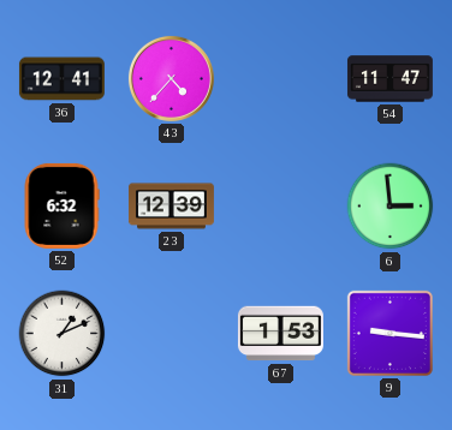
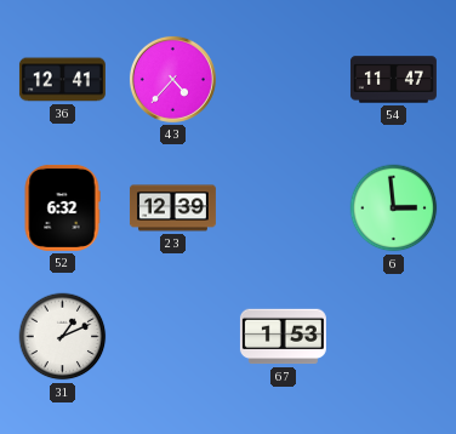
9: 9:16 -> none (389, 333)
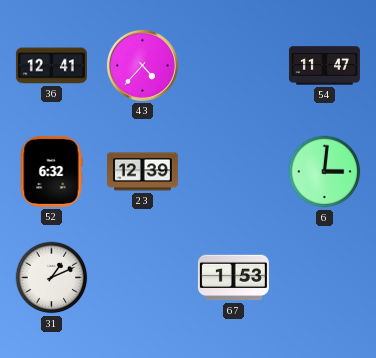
6: 2:59 -> 3:01 (325, 172)
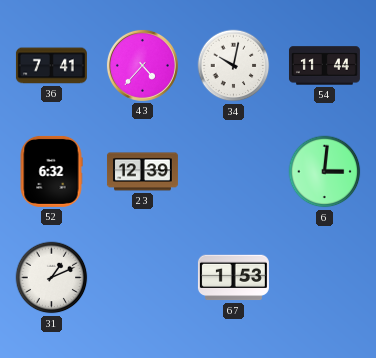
36: 12:41 -> 7:41 (51, 66)
34: none -> 10:02 (234, 66)
54: 11:47 -> 11:44 (324, 66)
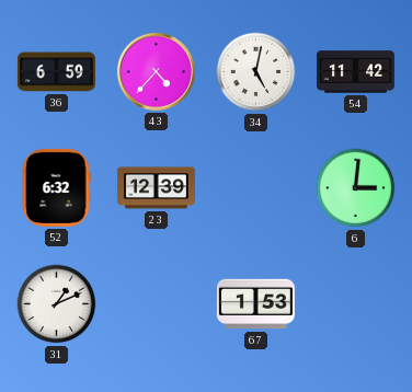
36: 7:41 -> 6:59 (56, 72)
34: 10:02 -> 5:02 (256, 72)
54: 11:44 -> 11:42 (355, 72)
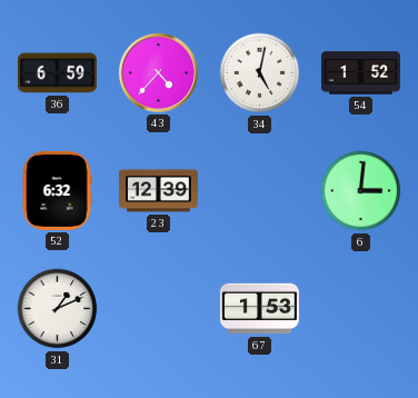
54: 11:42 -> 1:52 (360, 73)
